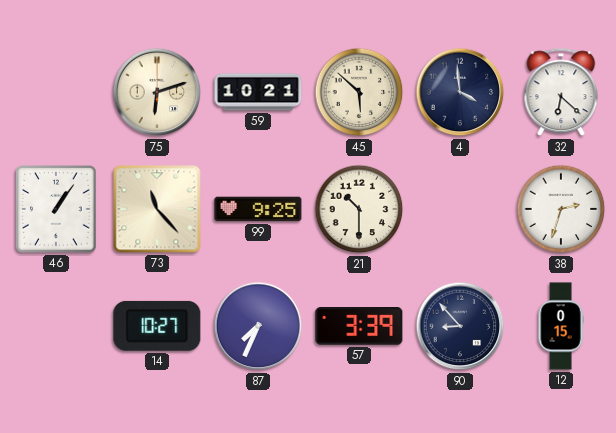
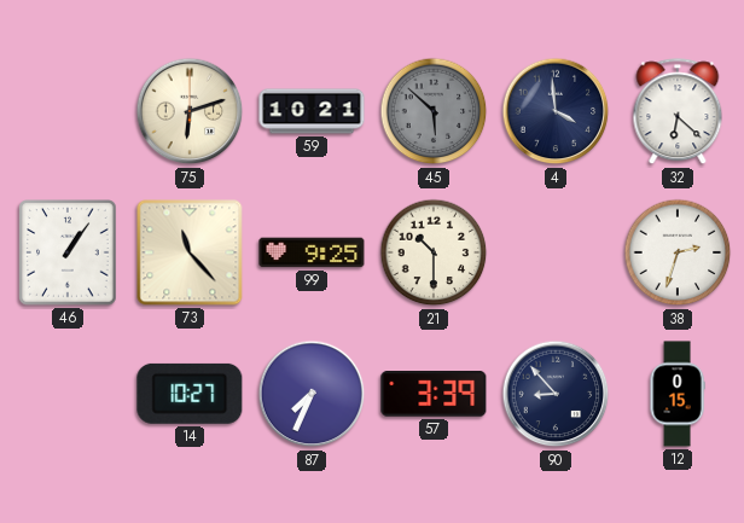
45 dial: cream -> grey (434, 111)
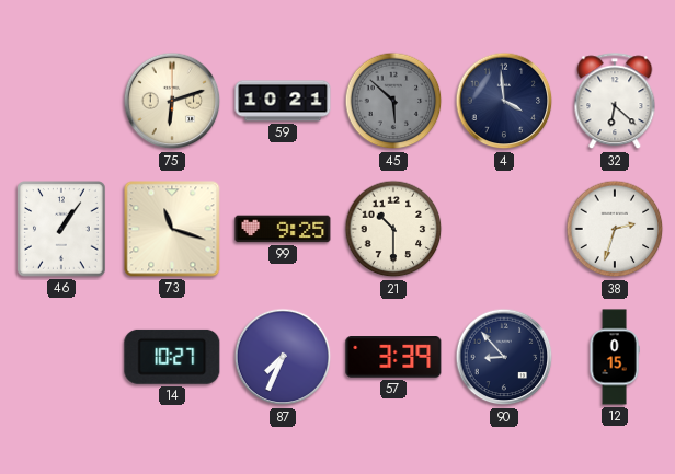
73: 11:23 -> 11:18 (172, 229)
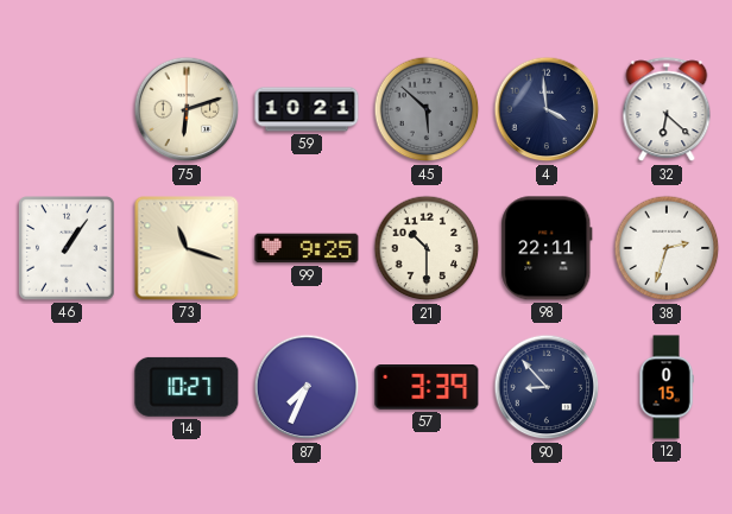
98: none -> 22:11 (547, 248)
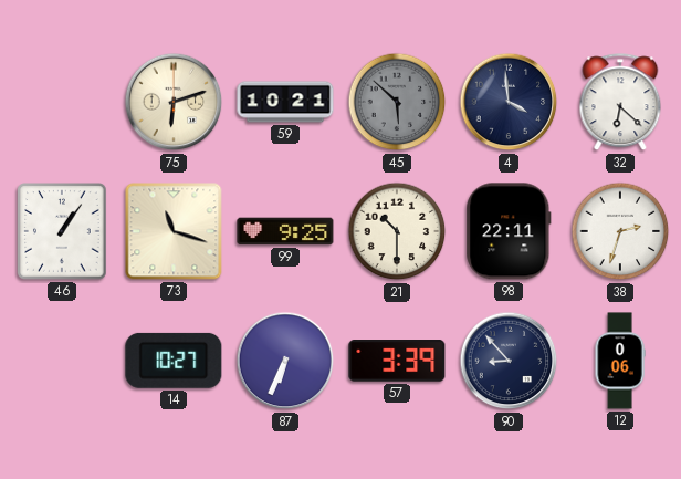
87: 7:34 -> 6:34 (285, 361)
12: 0:15 -> 0:06 (620, 361)
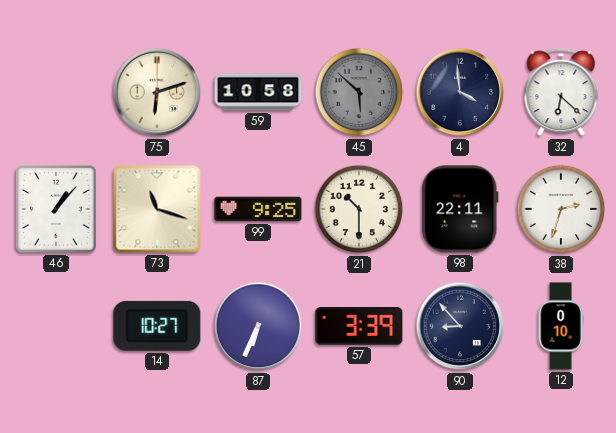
59: 10:21 -> 10:58 (258, 92)
46: 1:06 -> 1:07 (56, 209)
12: 0:06 -> 0:10 (561, 326)
